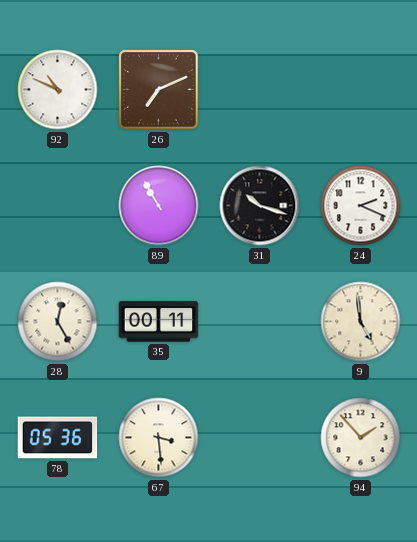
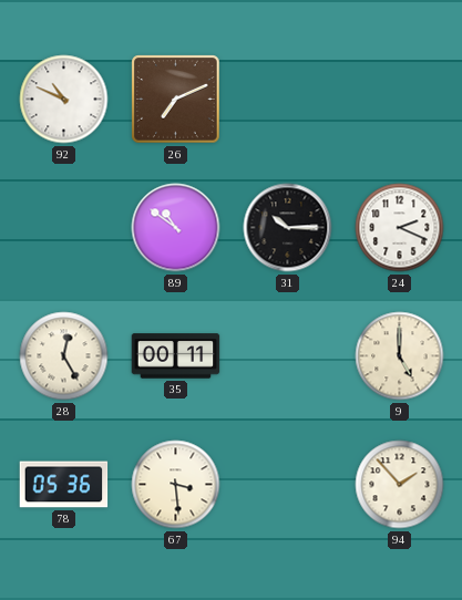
89: 10:55 -> 10:51 (176, 228)
31: 10:18 -> 10:15 (288, 228)
9: 4:59 -> 5:00 (400, 356)
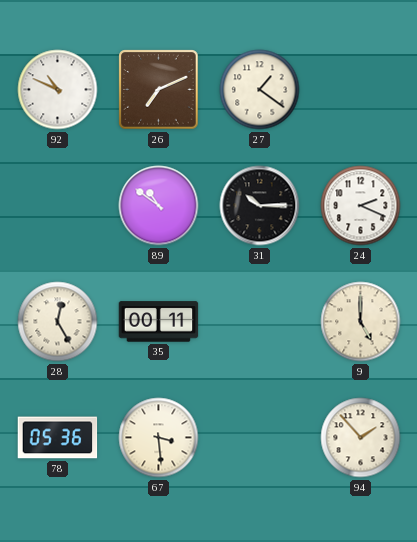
27: none -> 1:21 (260, 90)
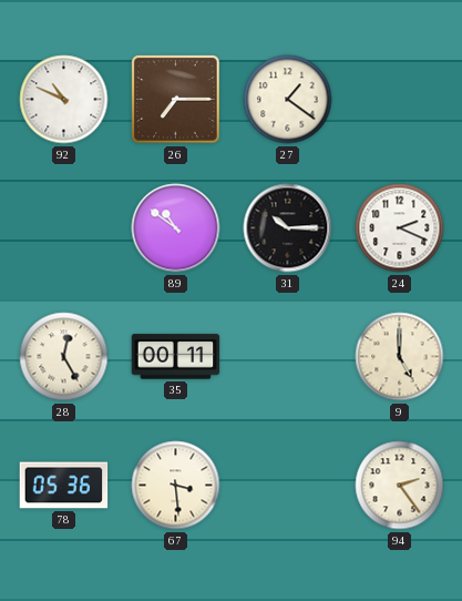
26: 7:11 -> 7:15 (176, 100)
94: 1:53 -> 2:24 (400, 486)
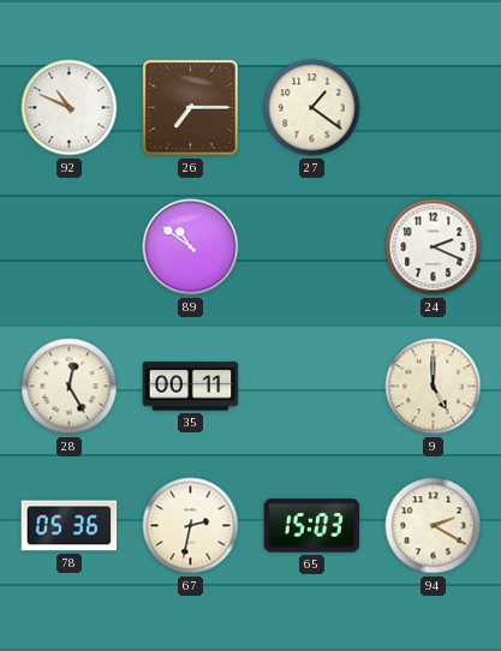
31: 10:15 -> none (288, 228)
67: 3:29 -> 2:32 (191, 526)
65: none -> 15:03 (312, 526)
94: 2:24 -> 2:20 (434, 526)
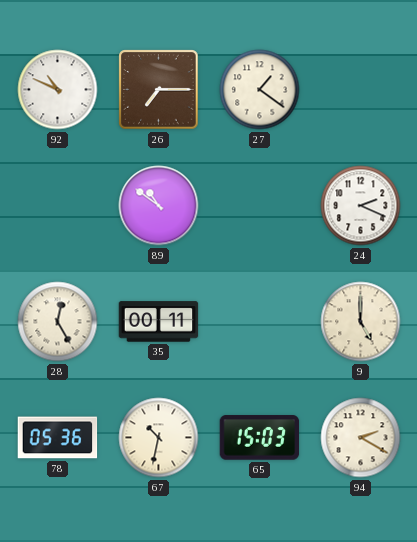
67: 2:32 -> 10:32 (159, 438)
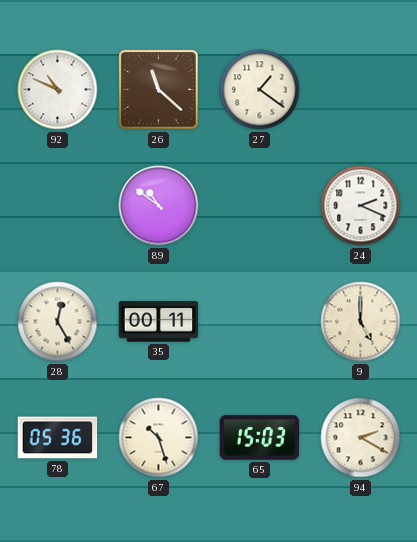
26: 7:15 -> 11:22 (159, 90)
67: 10:32 -> 10:27 (159, 438)
